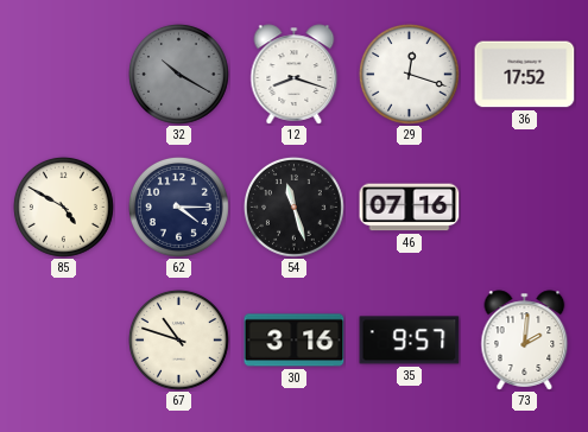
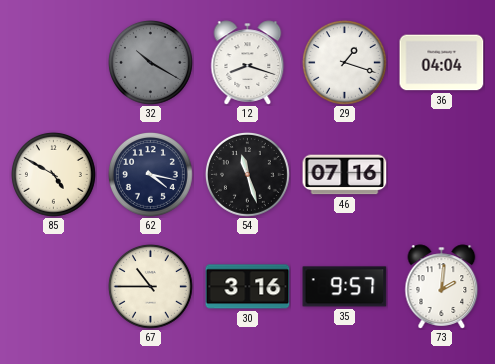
29: 12:18 -> 1:18 (344, 62)
36: 17:52 -> 04:04 (442, 63)
62: 4:15 -> 4:17 (150, 174)
67: 10:48 -> 10:45 (150, 286)
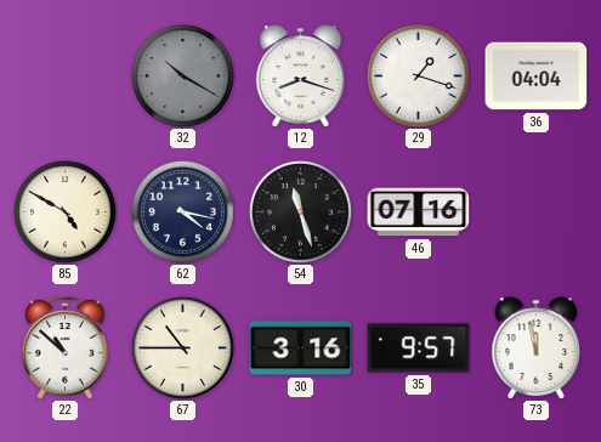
22: none -> 10:52 (66, 348)
73: 2:01 -> 11:58 (537, 348)
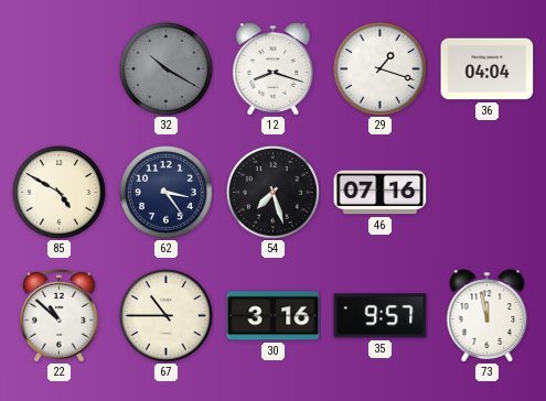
62: 4:17 -> 3:24 (165, 192)
54: 11:27 -> 7:27 (272, 192)
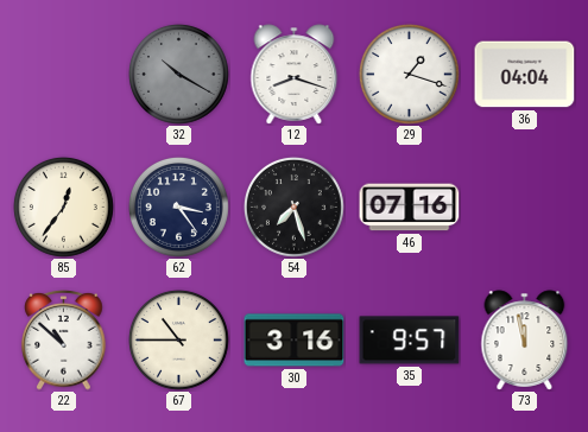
85: 4:50 -> 12:36 (63, 207)
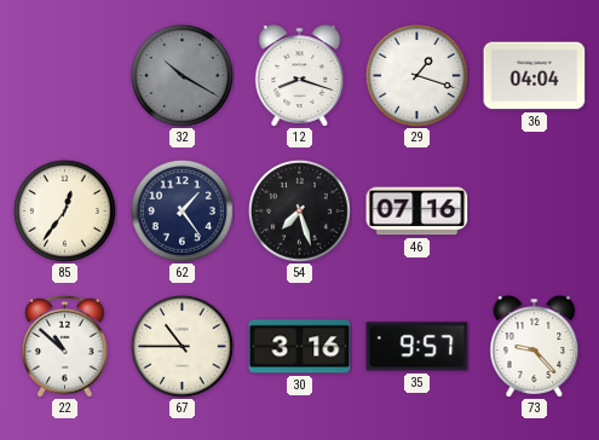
62: 3:24 -> 1:24 (182, 210)
73: 11:58 -> 9:23 (535, 347)
